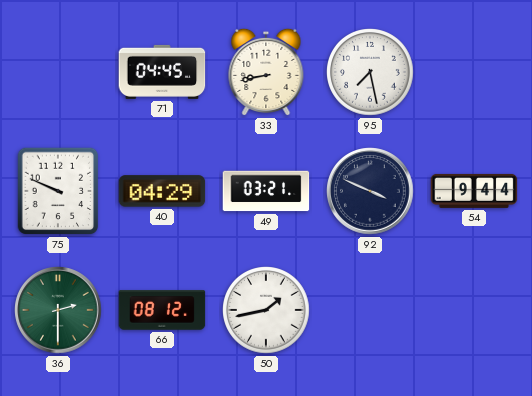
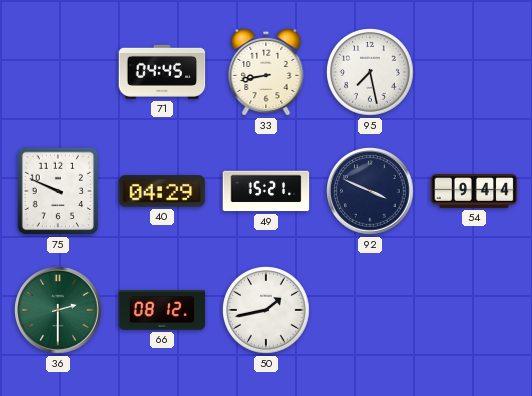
49: 03:21 -> 15:21 (266, 191)
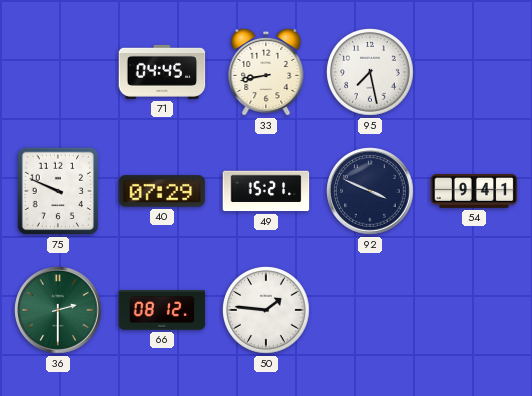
40: 04:29 -> 07:29 (162, 191)
54: 9:44 -> 9:41 (474, 191)
50: 1:43 -> 1:46 (267, 311)
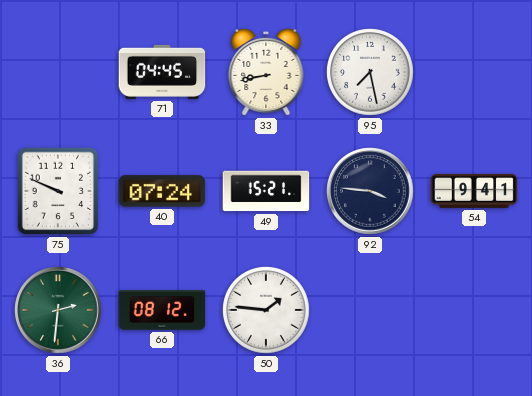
40: 07:29 -> 07:24 (162, 191)
92: 3:49 -> 3:46 (370, 191)
36: 2:30 -> 2:31 (58, 310)
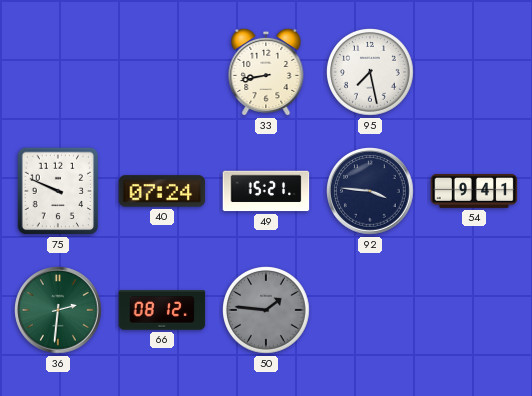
71: 04:45 -> none (162, 72)
50 dial: white -> grey (267, 311)
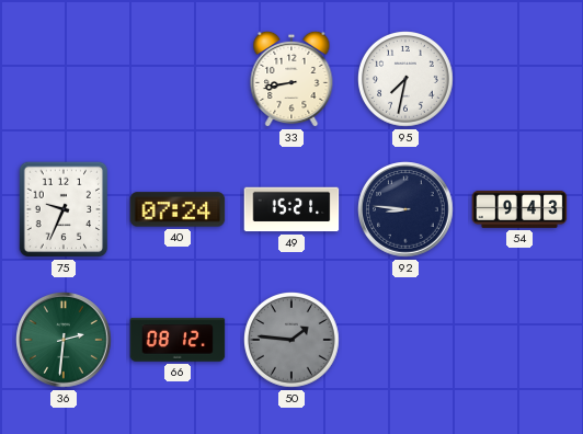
95: 7:28 -> 7:32 (407, 80)
75: 9:49 -> 9:34 (64, 209)
92: 3:46 -> 8:46 (405, 209)
54: 9:41 -> 9:43 (519, 209)
